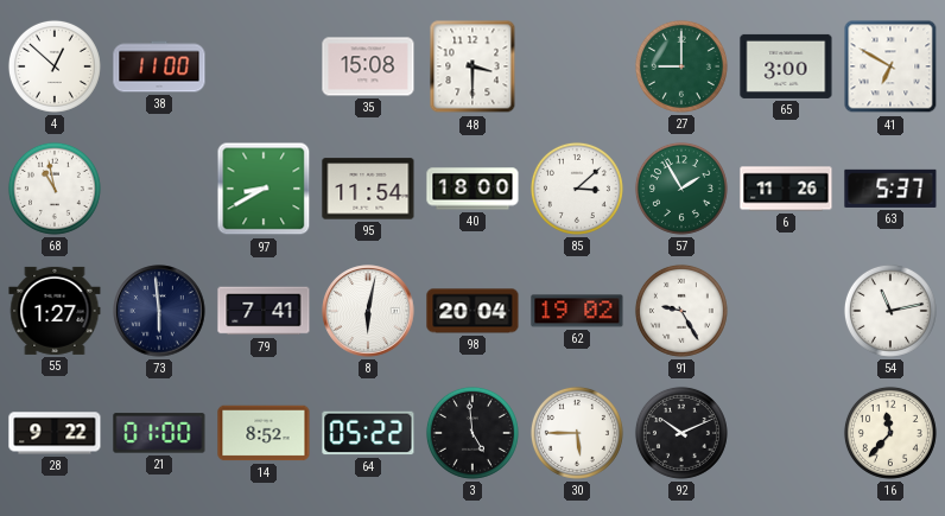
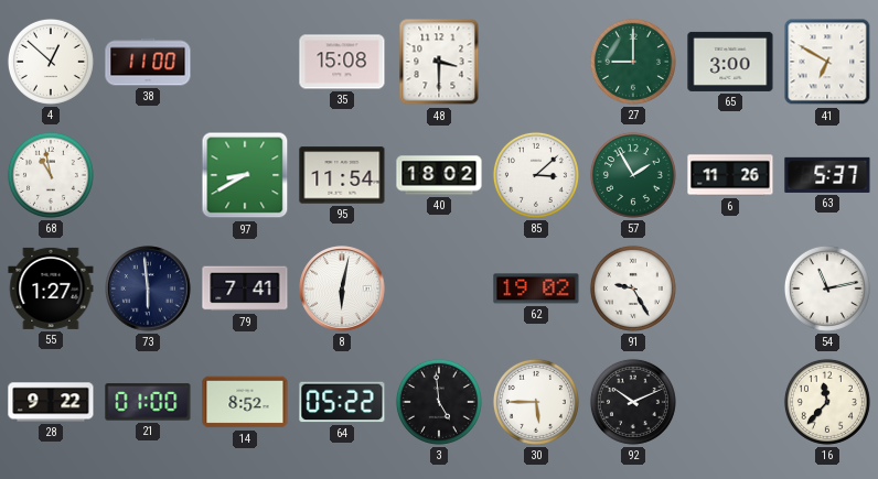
40: 18:00 -> 18:02 (439, 175)
98: 20:04 -> none (472, 311)
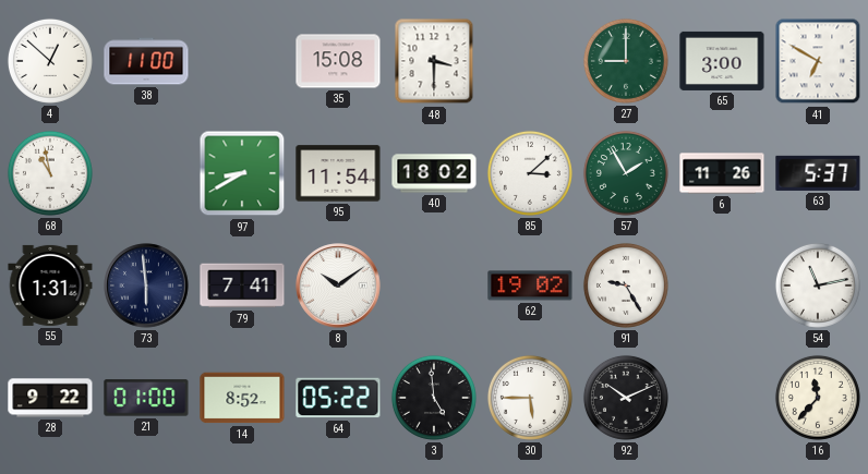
55: 1:27 -> 1:31 (50, 285)
8: 6:02 -> 10:09 (338, 285)
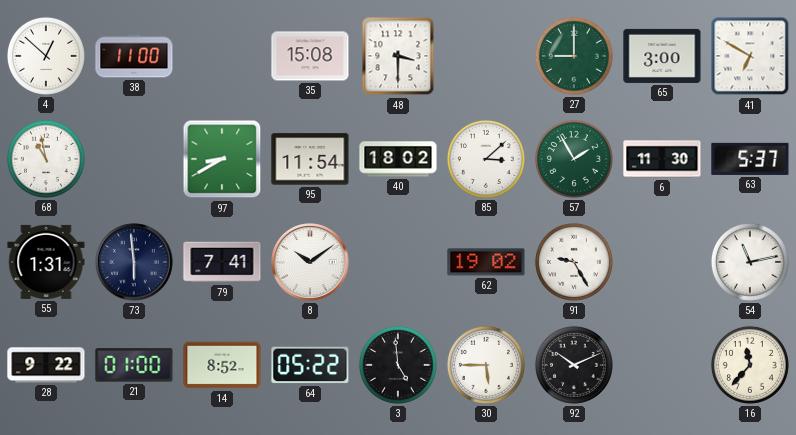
6: 11:26 -> 11:30 (662, 159)
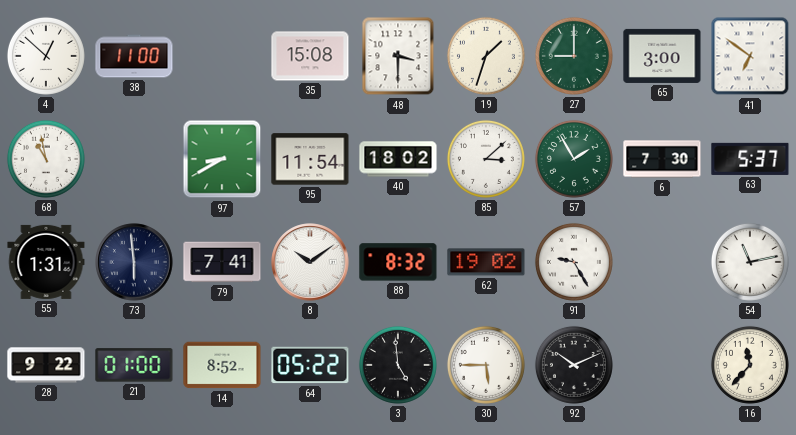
19: none -> 1:33 (486, 56)
41: 6:50 -> 6:51 (750, 56)
6: 11:30 -> 7:30 (662, 159)
88: none -> 8:32 (398, 262)
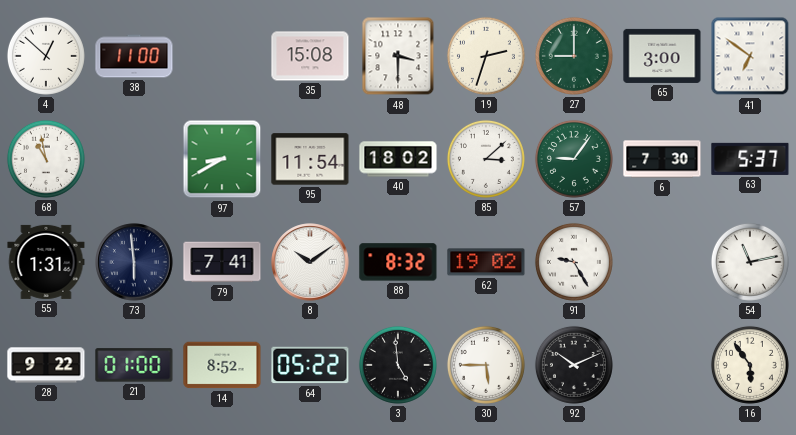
19: 1:33 -> 2:33 (486, 56)
57: 1:55 -> 9:06 (574, 159)
16: 11:37 -> 5:54 (750, 365)
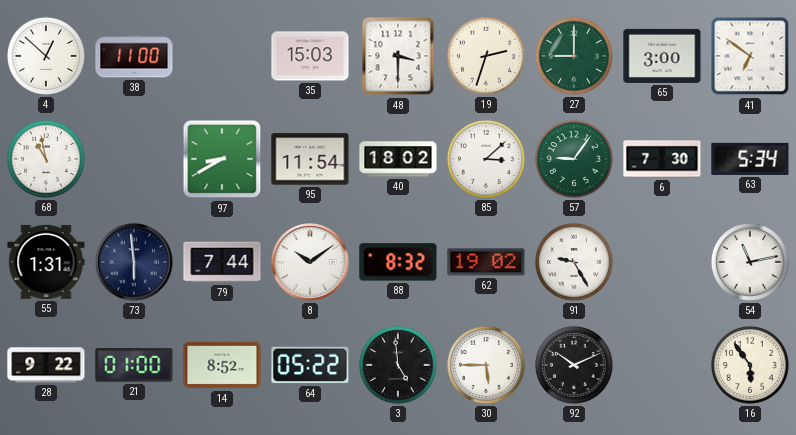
35: 15:08 -> 15:03 (310, 56)
63: 5:37 -> 5:34 (750, 159)
79: 7:41 -> 7:44 (222, 262)
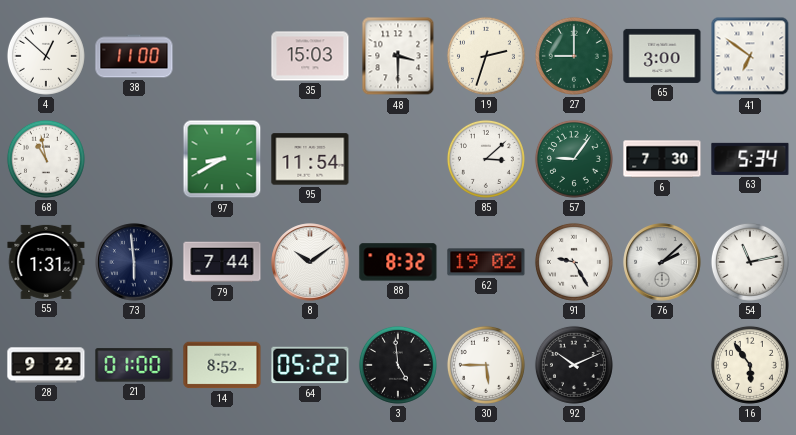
40: 18:02 -> none (398, 159)
76: none -> 2:08 (662, 262)
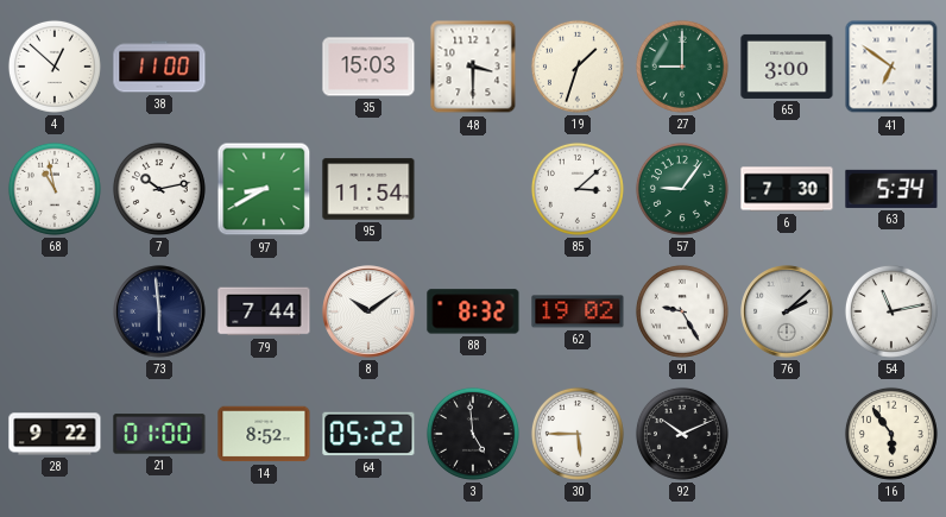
19: 2:33 -> 1:33 (578, 67)
7: none -> 10:13 (159, 189)
55: 1:31 -> none (46, 262)
